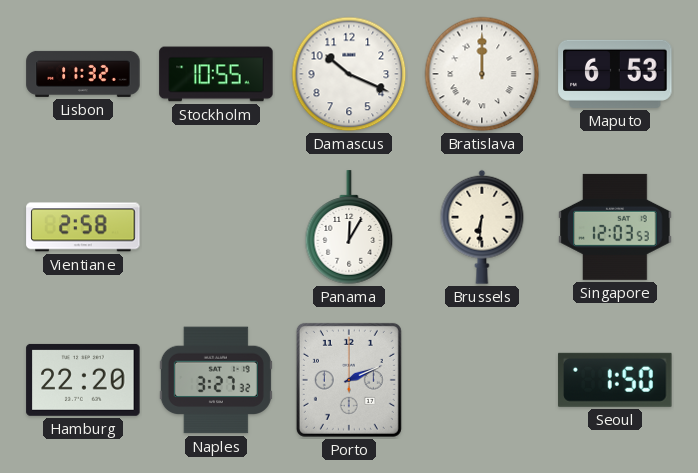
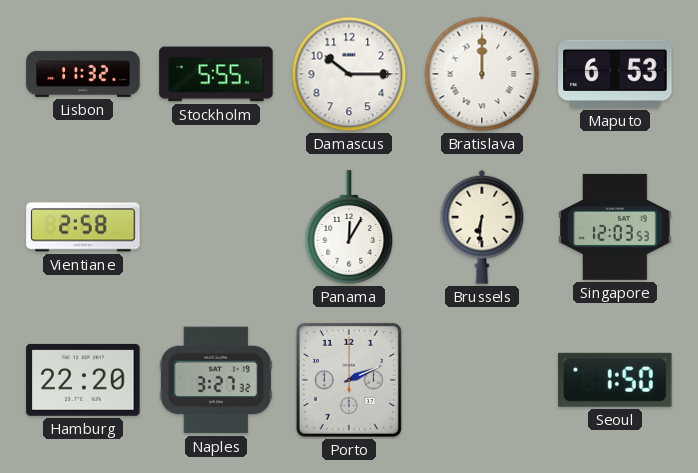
Stockholm: 10:55 -> 5:55 (216, 74)
Damascus: 10:19 -> 10:15 (349, 74)
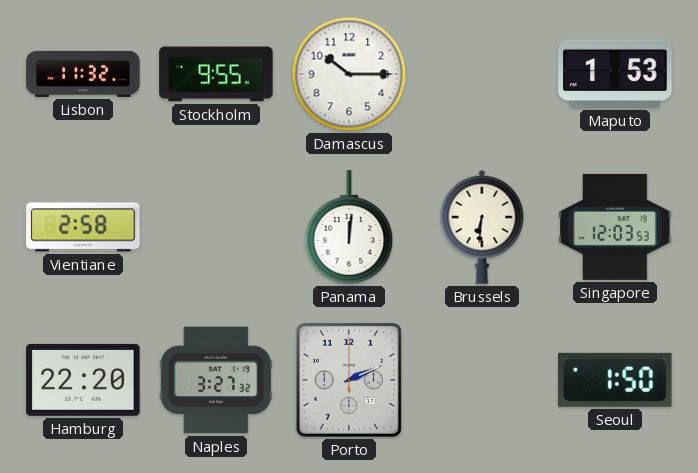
Stockholm: 5:55 -> 9:55 (216, 74)
Bratislava: 12:00 -> none (482, 74)
Maputo: 6:53 -> 1:53 (615, 74)
Panama: 12:05 -> 12:01 (349, 227)
